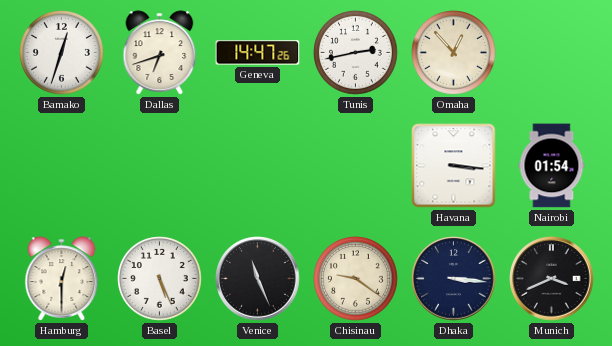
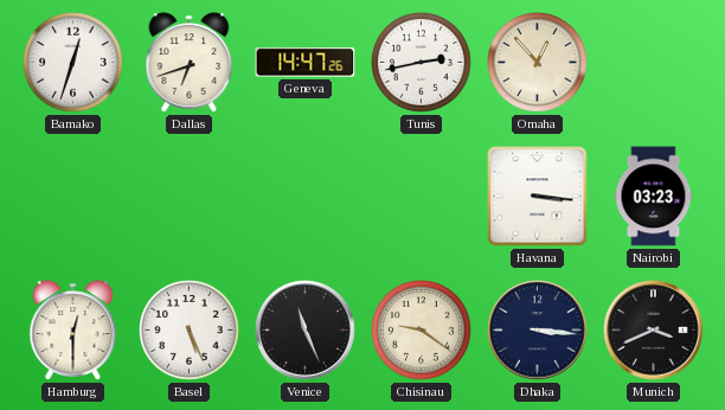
Nairobi: 01:54 -> 03:23 (654, 197)
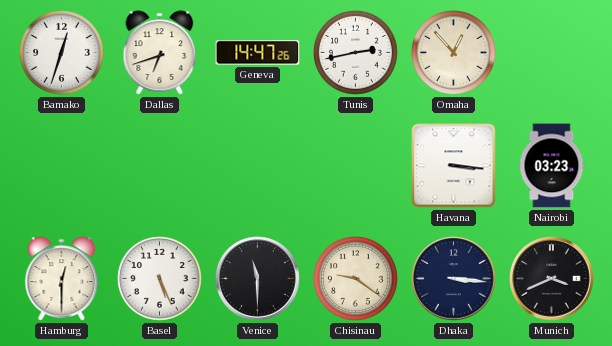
Venice: 11:26 -> 11:30 (258, 279)
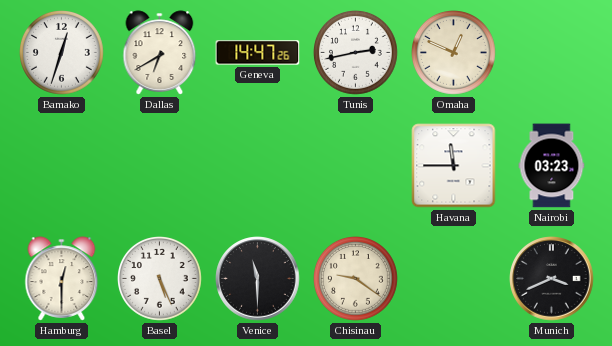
Dallas: 6:42 -> 6:40 (160, 53)
Omaha: 12:53 -> 12:49 (454, 53)
Havana: 3:16 -> 11:45 (454, 166)
Dhaka: 3:16 -> none (454, 279)
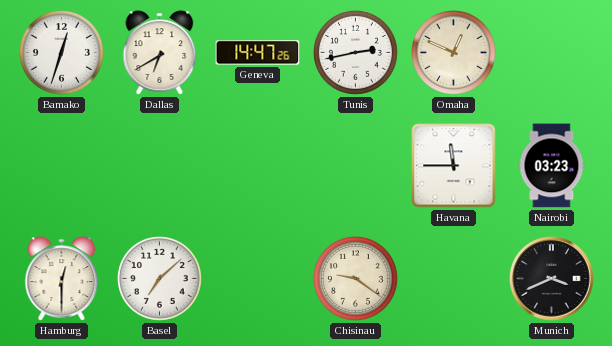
Basel: 5:26 -> 7:08 (160, 279)
Venice: 11:30 -> none (258, 279)
